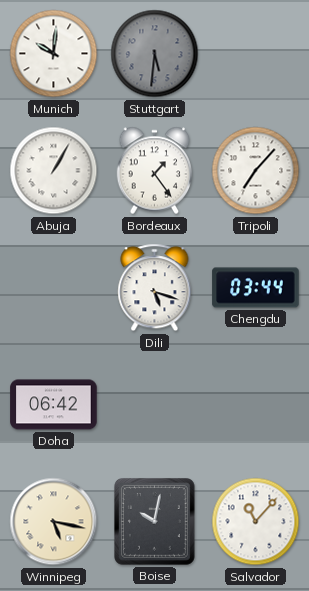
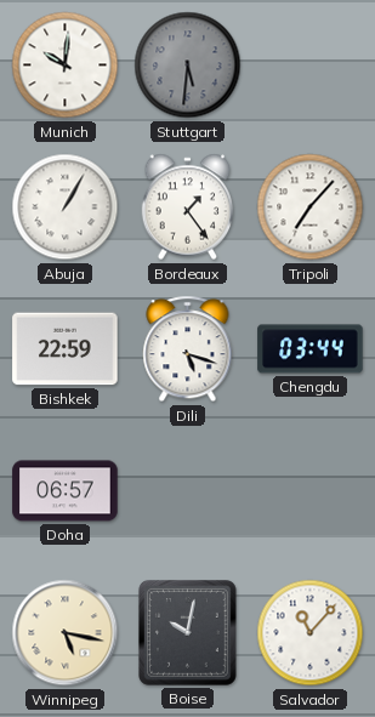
Bishkek: none -> 22:59 (66, 349)
Doha: 06:42 -> 06:57 (66, 491)
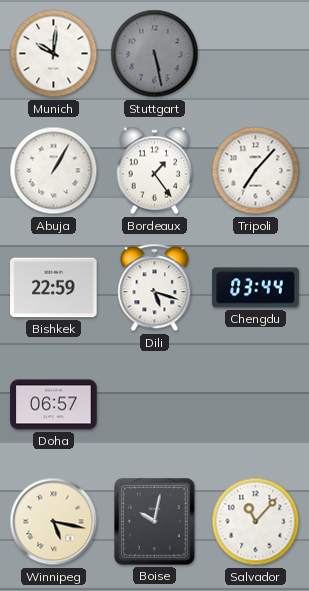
Stuttgart: 5:31 -> 5:28 (155, 54)
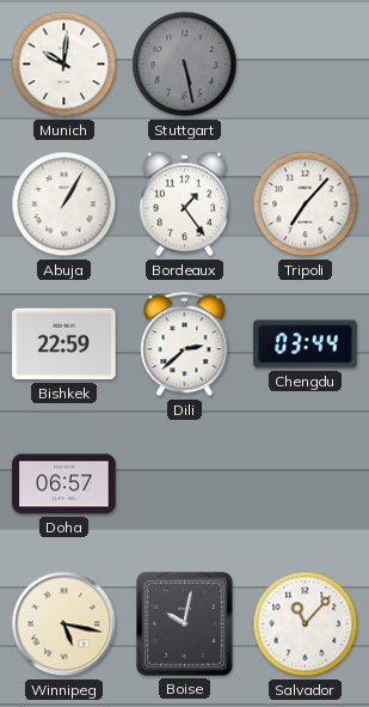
Dili: 5:18 -> 2:38 (185, 345)
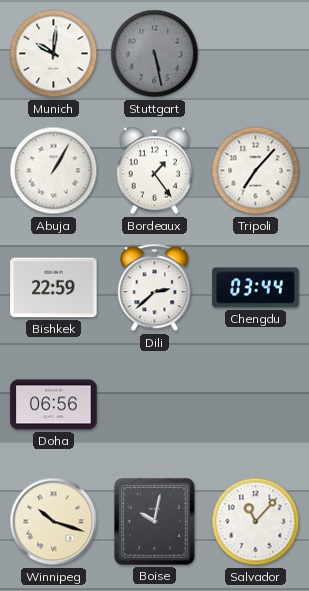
Doha: 06:57 -> 06:56 (54, 405)
Winnipeg: 5:17 -> 10:18 (54, 522)
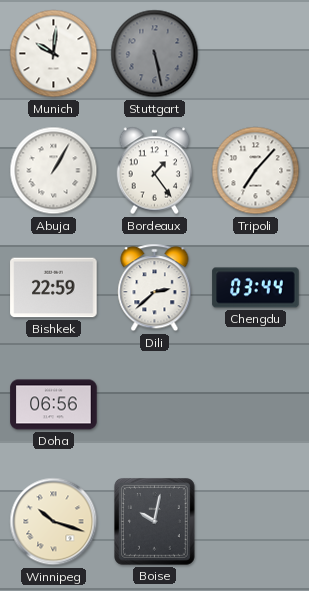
Salvador: 11:07 -> none (256, 522)
